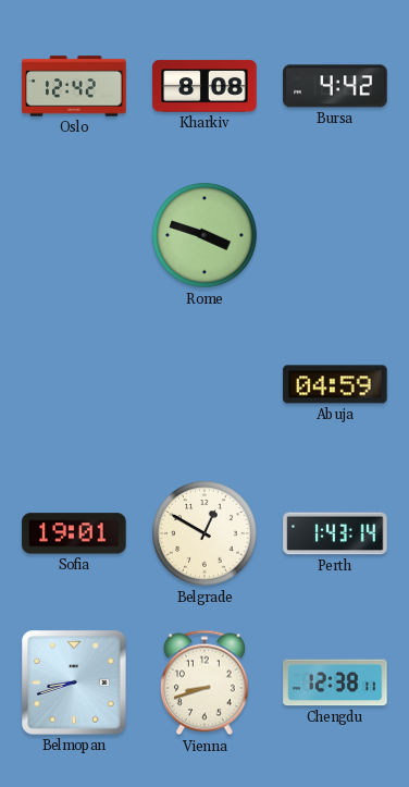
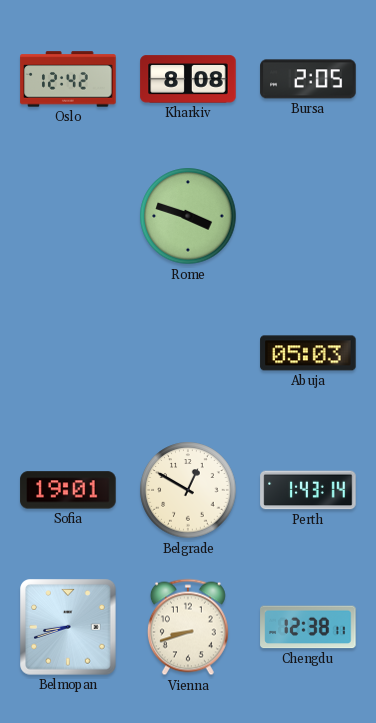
Bursa: 4:42 -> 2:05 (308, 79)
Abuja: 04:59 -> 05:03 (308, 353)
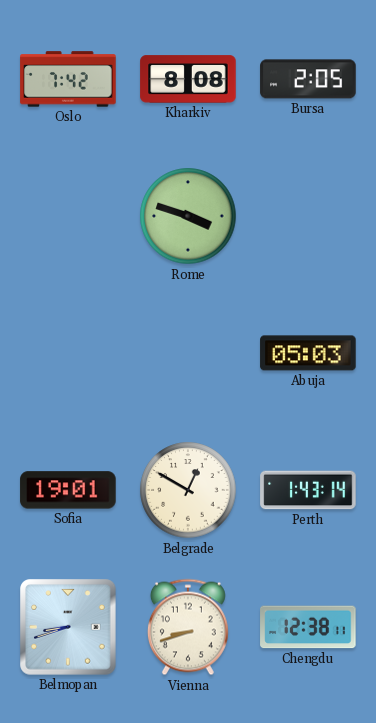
Oslo: 12:42 -> 7:42 (68, 79)
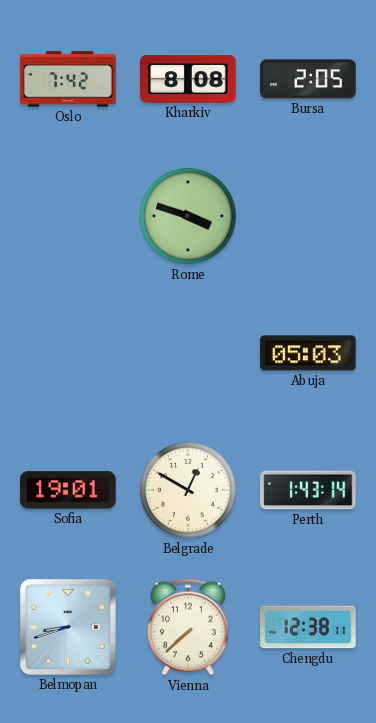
Vienna: 8:42 -> 7:38 (188, 627)
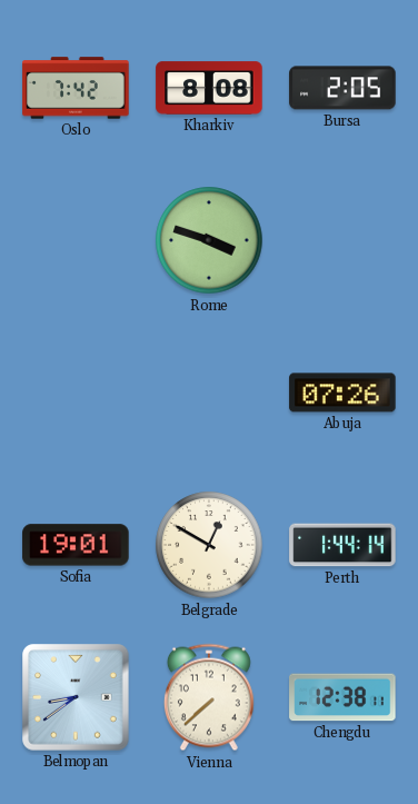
Abuja: 05:03 -> 07:26 (342, 393)
Perth: 1:43 -> 1:44 (342, 545)
Belmopan: 8:42 -> 8:39 (76, 697)
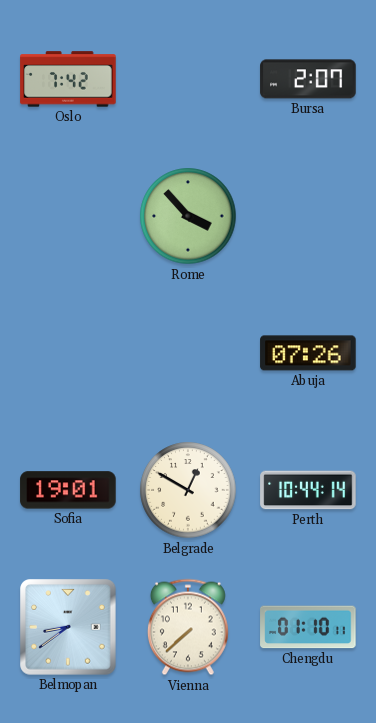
Kharkiv: 8:08 -> none (209, 88)
Bursa: 2:05 -> 2:07 (308, 79)
Rome: 3:48 -> 3:53 (188, 216)
Perth: 1:44 -> 10:44 (308, 490)
Chengdu: 12:38 -> 01:10 (308, 627)
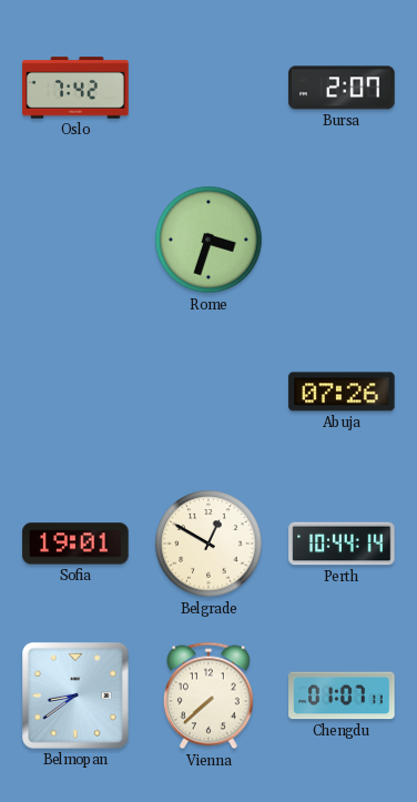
Rome: 3:53 -> 3:33 (208, 240)
Chengdu: 01:10 -> 01:07 (342, 696)
